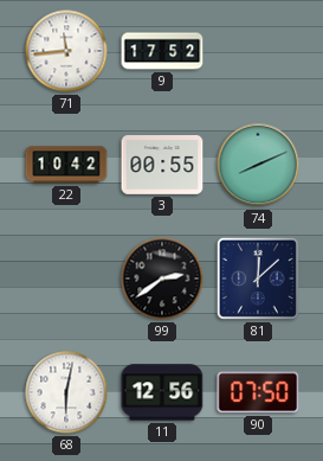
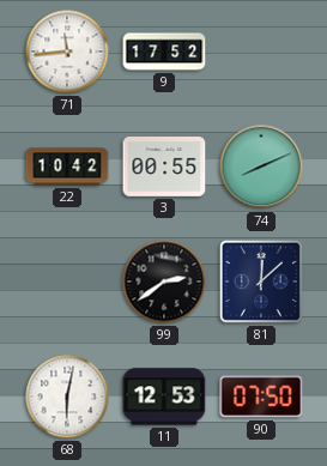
11: 12:56 -> 12:53 (164, 397)
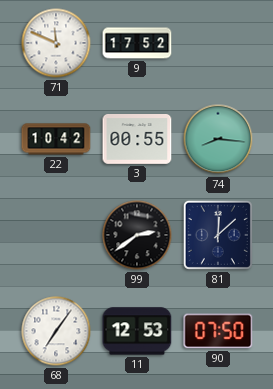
71: 11:44 -> 11:49 (56, 43)
74: 8:11 -> 8:16 (218, 139)
68: 6:02 -> 7:06 (56, 331)
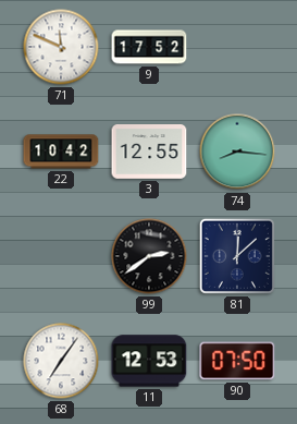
3: 00:55 -> 12:55 (149, 153)
